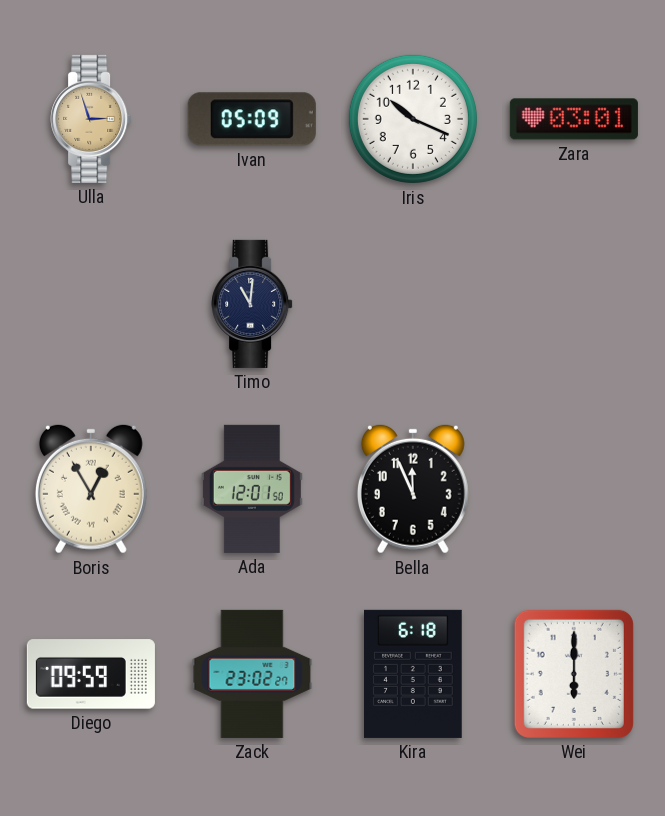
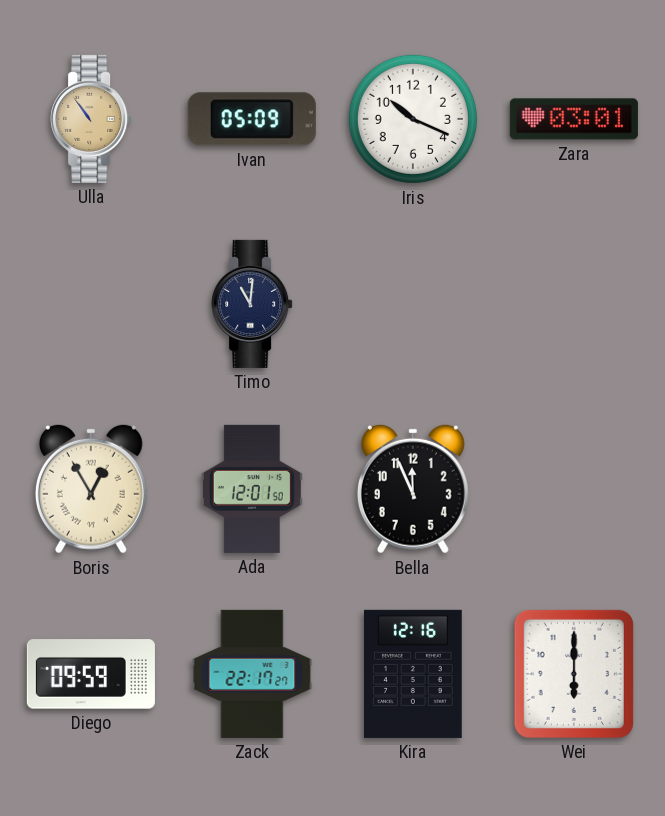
Ulla: 2:57 -> 10:54 (91, 119)
Zack: 23:02 -> 22:17 (252, 674)
Kira: 6:18 -> 12:16 (414, 674)
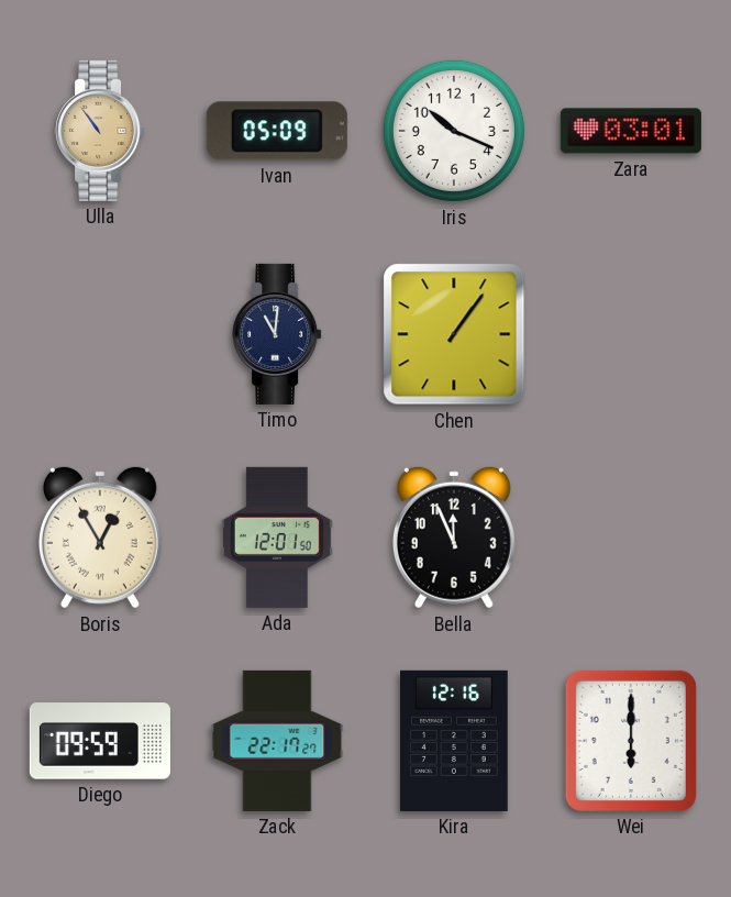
Chen: none -> 1:06 (454, 334)
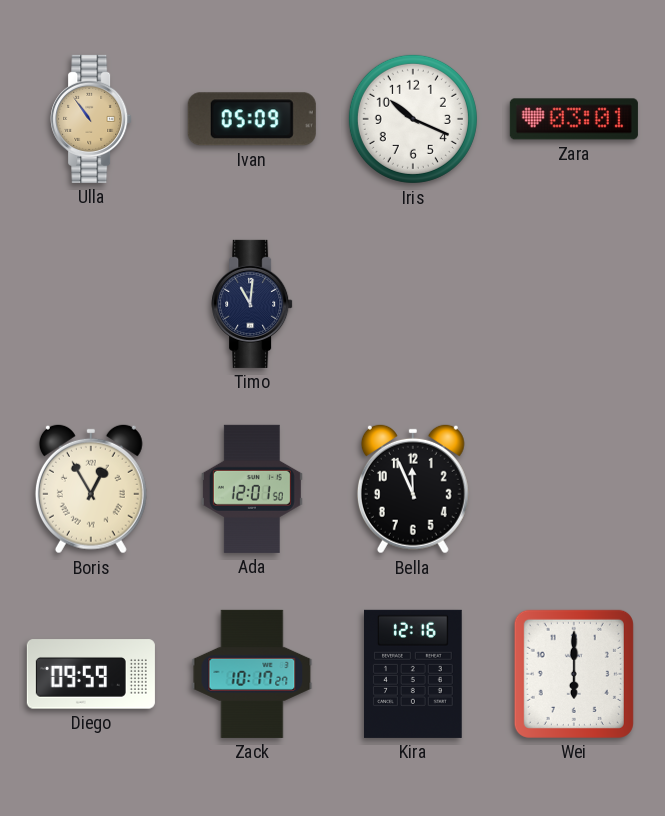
Chen: 1:06 -> none (454, 334)
Zack: 22:17 -> 10:17 (252, 674)
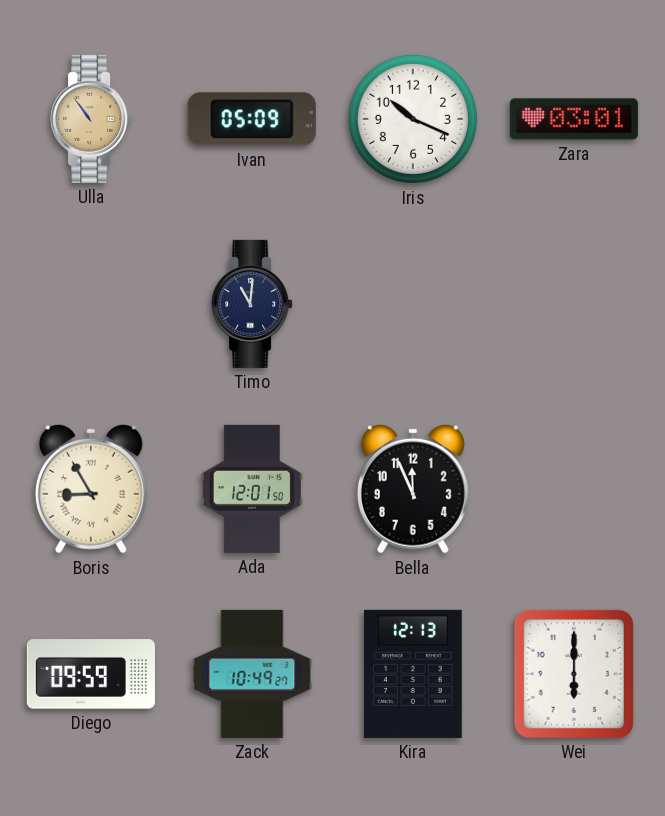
Boris: 12:55 -> 8:55 (91, 489)
Zack: 10:17 -> 10:49 (252, 674)
Kira: 12:16 -> 12:13 (414, 674)
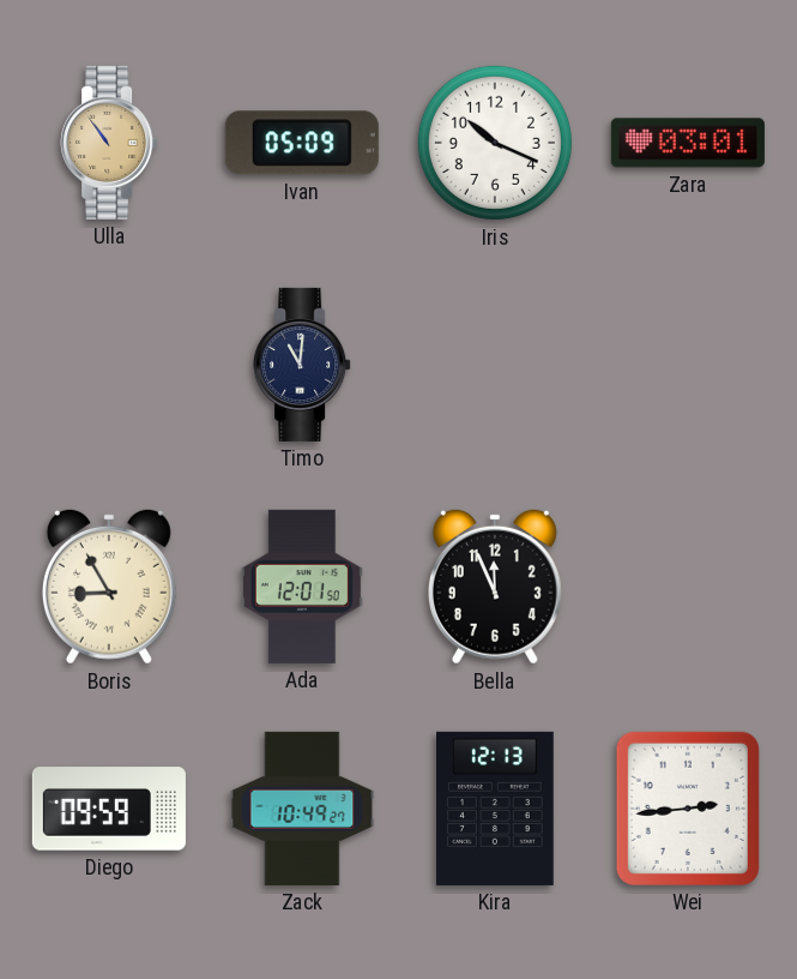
Wei: 6:00 -> 2:44 (688, 809)
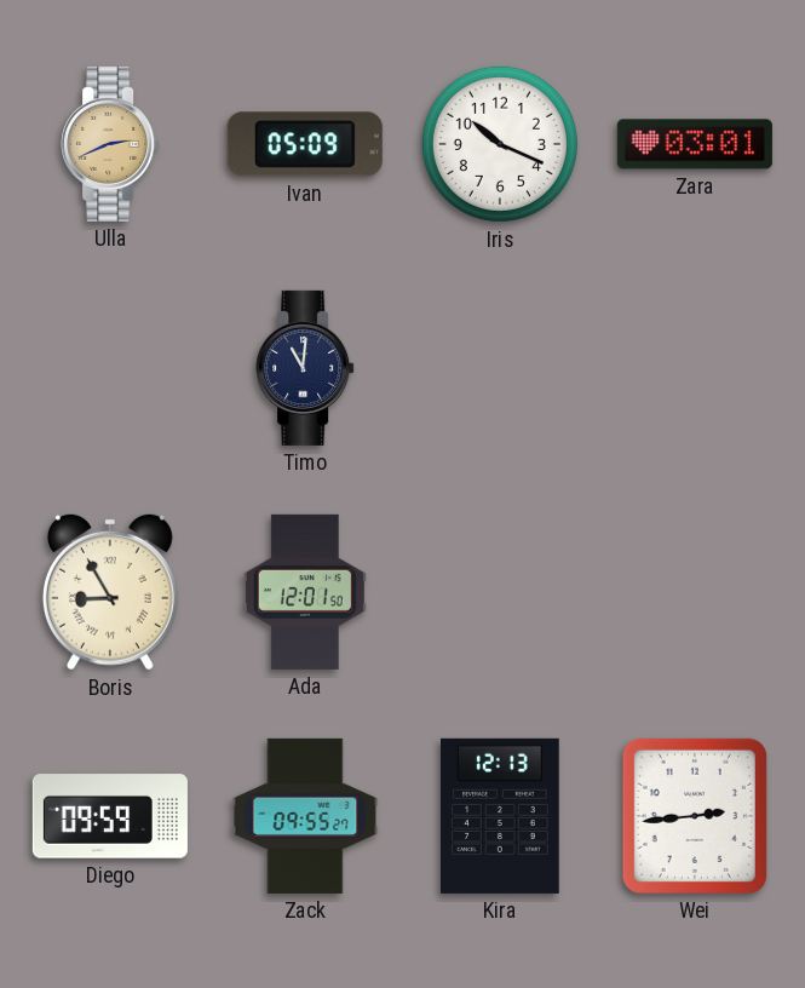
Ulla: 10:54 -> 2:41 (110, 144)
Bella: 11:56 -> none (495, 587)
Zack: 10:49 -> 09:55 (305, 816)
